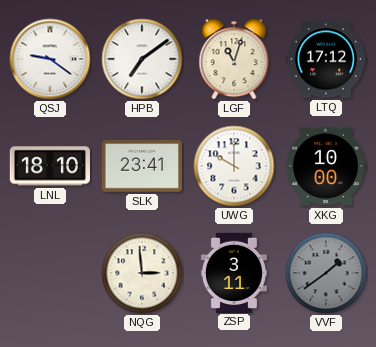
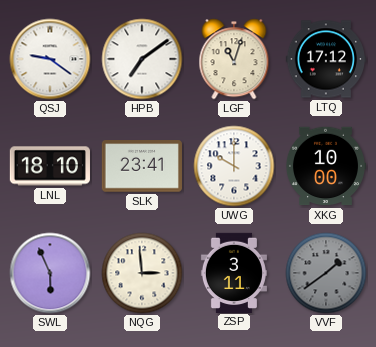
SWL: none -> 5:56 (50, 273)
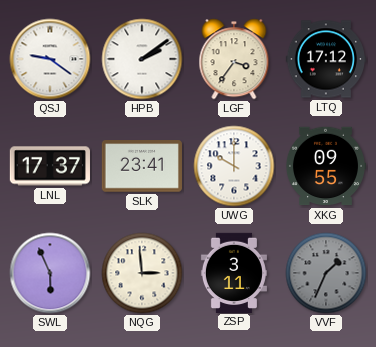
HPB: 7:09 -> 2:09 (142, 59)
LGF: 11:03 -> 3:36 (234, 59)
LNL: 18:10 -> 17:37 (50, 166)
XKG: 10:00 -> 09:55 (325, 166)
VVF: 1:39 -> 1:34 (326, 273)
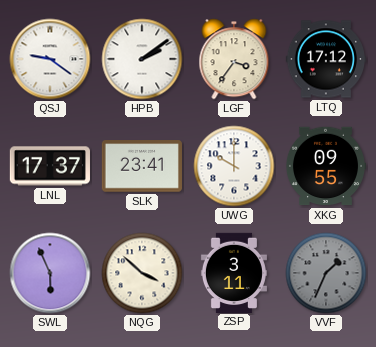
NQG: 2:59 -> 3:52 (142, 273)
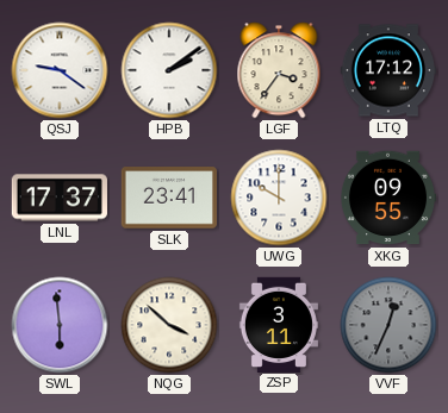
SWL: 5:56 -> 5:59 (60, 325)
VVF: 1:34 -> 12:34 (388, 325)
